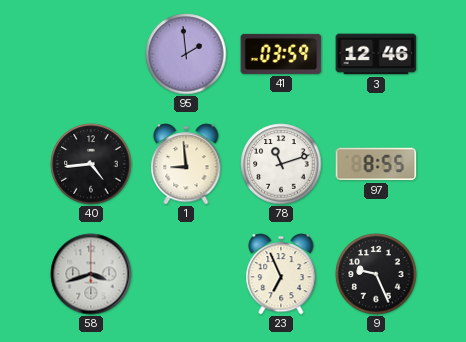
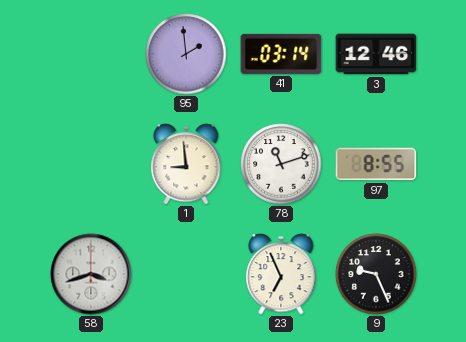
41: 03:59 -> 03:14 (281, 54)
40: 4:44 -> none (91, 164)
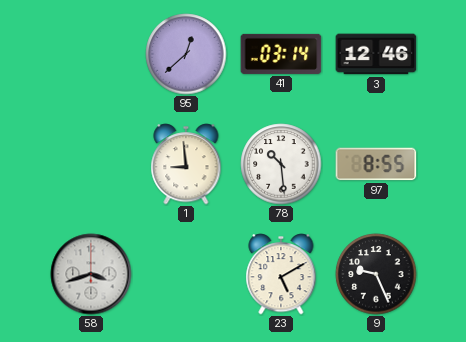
95: 1:59 -> 12:38 (186, 54)
78: 11:12 -> 10:29 (281, 164)
23: 6:56 -> 5:10 (281, 274)
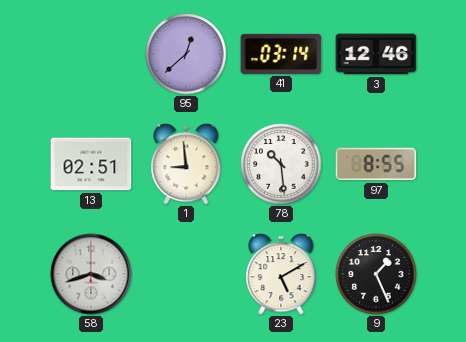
13: none -> 02:51 (91, 164)
9: 9:26 -> 1:26 (376, 274)
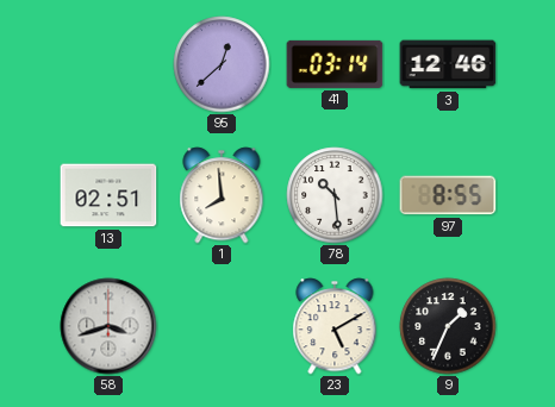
1: 8:59 -> 7:59 (222, 195)
9: 1:26 -> 1:34 (448, 326)
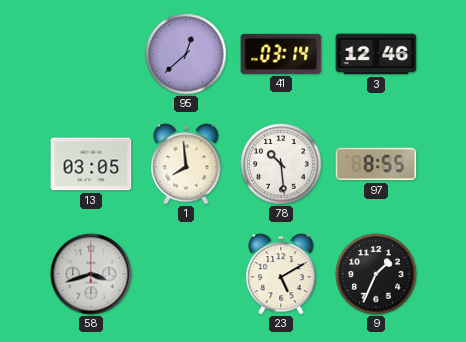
13: 02:51 -> 03:05 (91, 164)
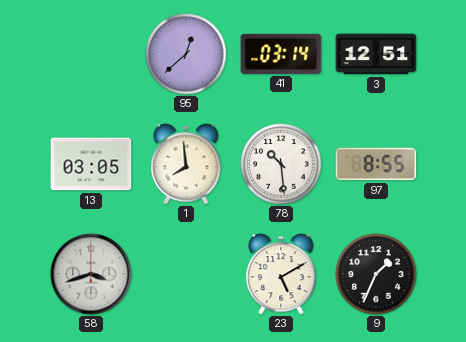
3: 12:46 -> 12:51 (376, 54)
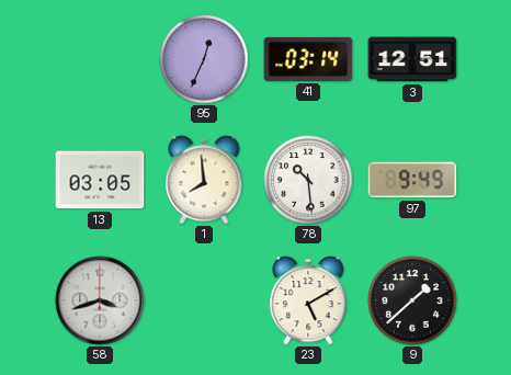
95: 12:38 -> 12:34 (204, 59)
97: 8:55 -> 9:49 (412, 180)
9: 1:34 -> 1:38 (412, 300)
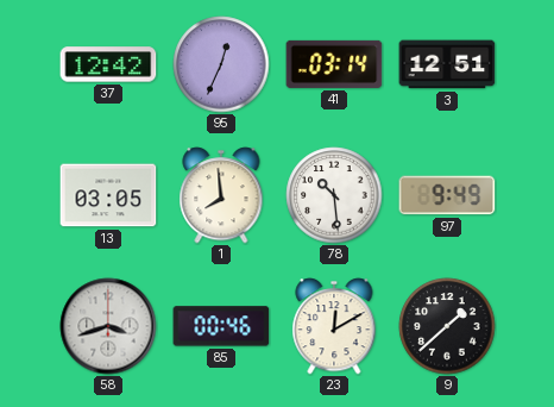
37: none -> 12:42 (108, 64)
85: none -> 00:46 (221, 326)
23: 5:10 -> 12:10 (334, 326)
